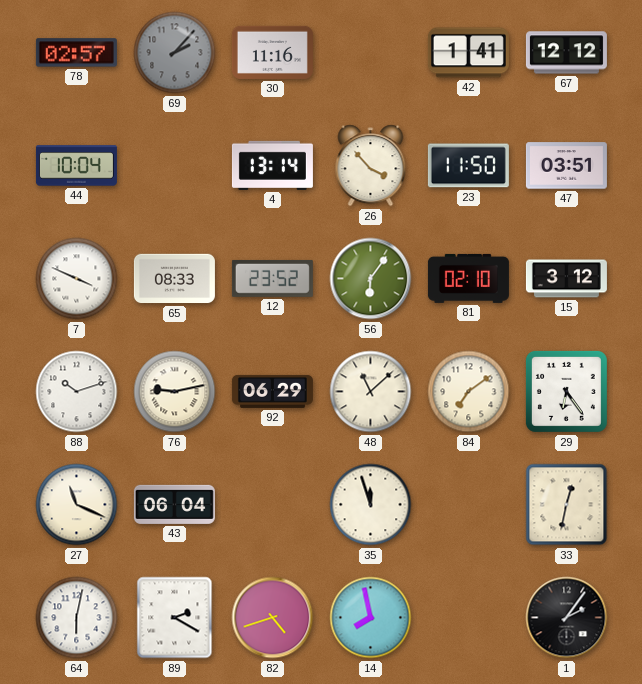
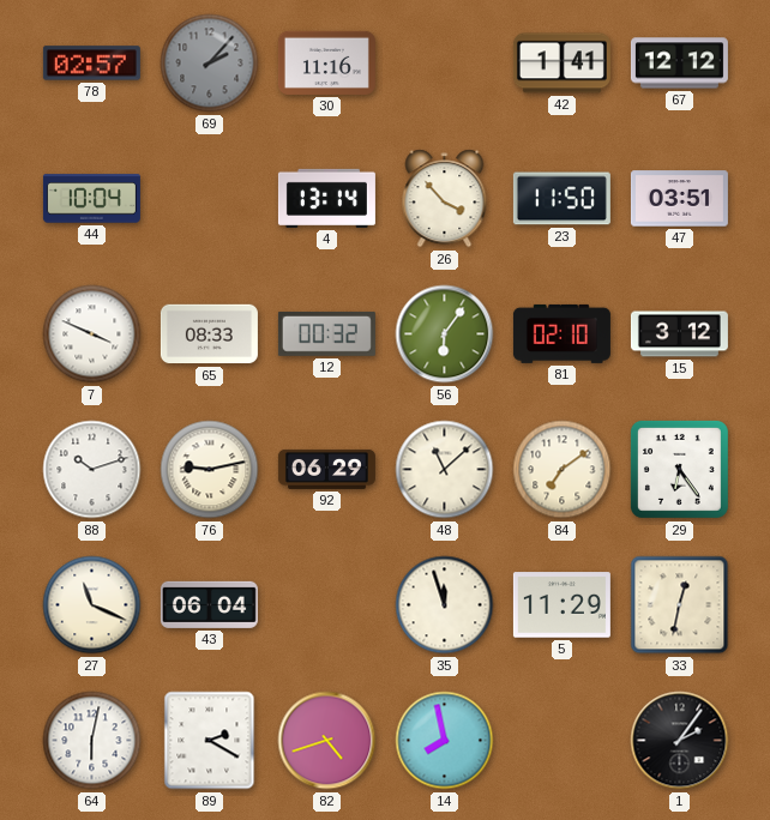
12: 23:52 -> 00:32 (326, 333)
5: none -> 11:29 (561, 605)
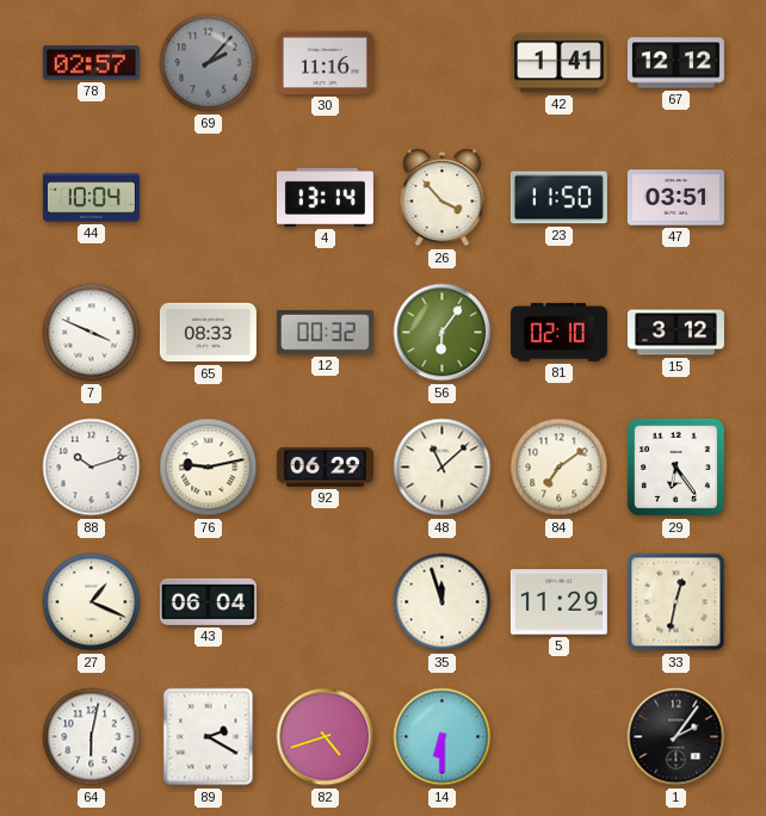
27: 11:19 -> 1:19 (92, 602)
14: 7:58 -> 6:30 (443, 737)
